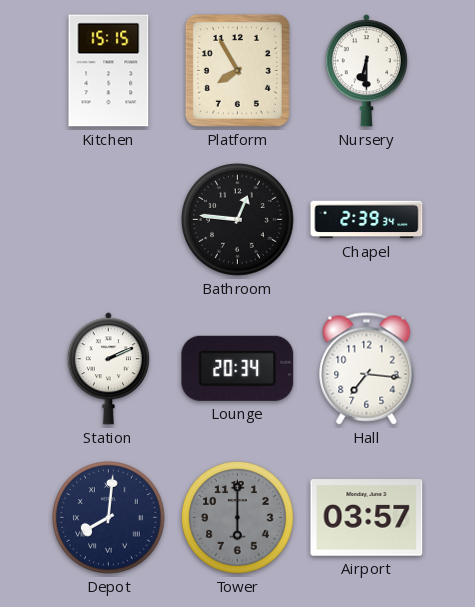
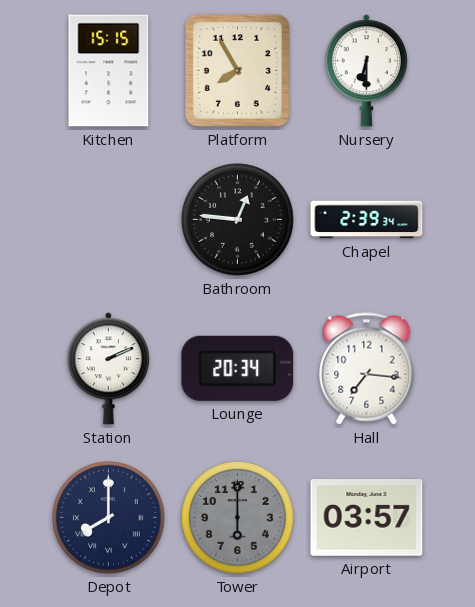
Depot: 8:01 -> 8:00 (109, 518)
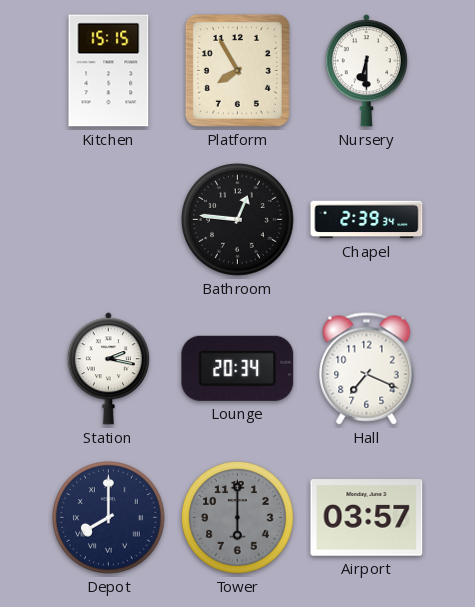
Station: 2:11 -> 2:17 (108, 369)
Hall: 7:16 -> 7:19 (367, 369)
